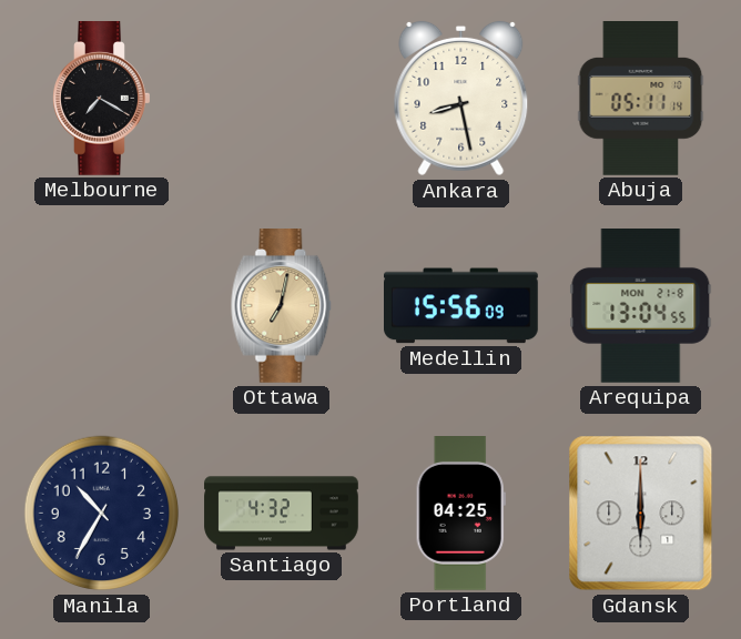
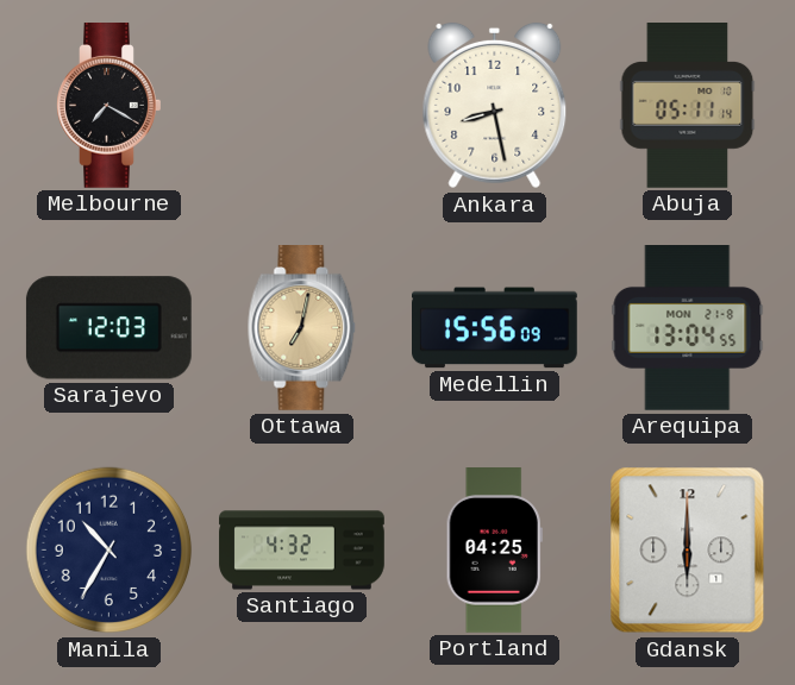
Sarajevo: none -> 12:03 (108, 328)
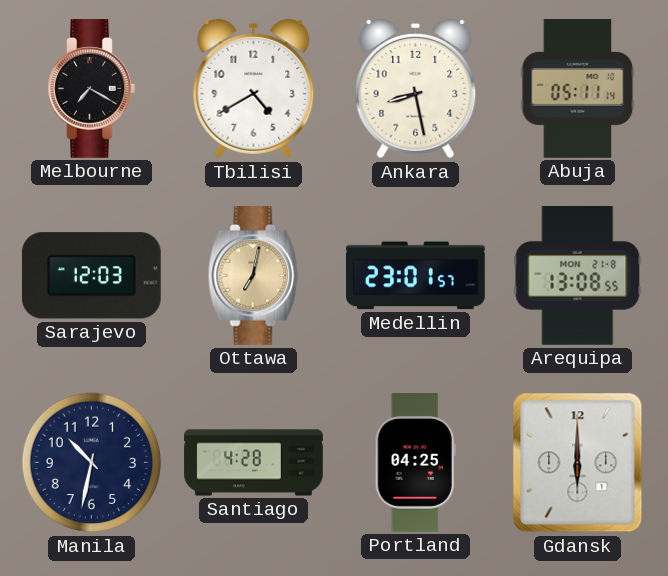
Tbilisi: none -> 4:40 (254, 89)
Medellin: 15:56 -> 23:01 (416, 276)
Arequipa: 13:04 -> 13:08 (578, 276)
Manila: 10:35 -> 10:32 (92, 463)
Santiago: 4:32 -> 4:28 (254, 463)
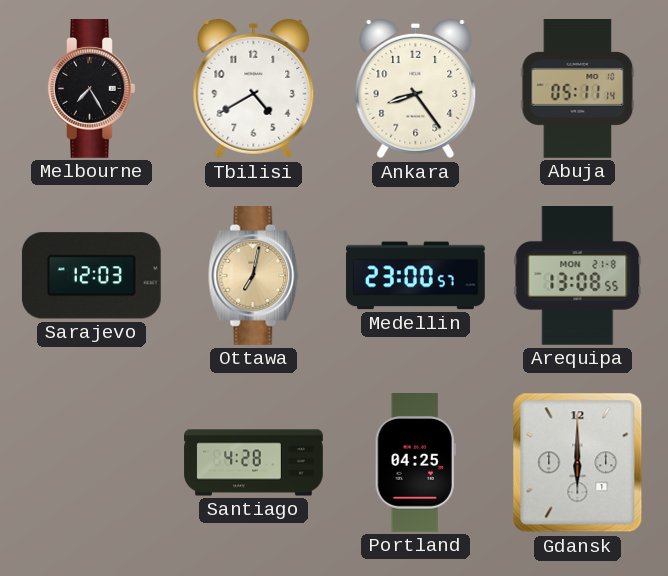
Melbourne: 7:20 -> 7:25 (92, 89)
Ankara: 8:28 -> 8:24 (416, 89)
Medellin: 23:01 -> 23:00 (416, 276)
Manila: 10:32 -> none (92, 463)
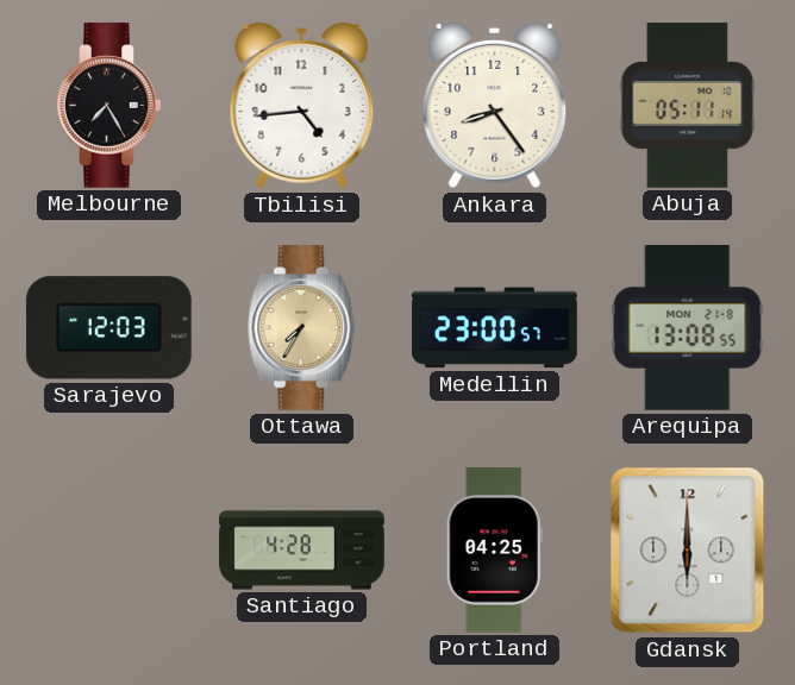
Tbilisi: 4:40 -> 4:44 (302, 106)
Ottawa: 7:02 -> 7:35 (302, 328)
